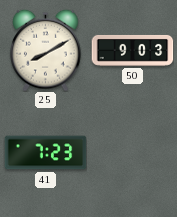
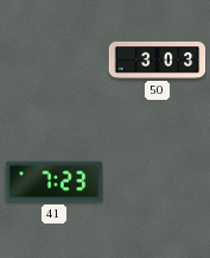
25: 8:10 -> none (46, 50)
50: 9:03 -> 3:03 (157, 59)
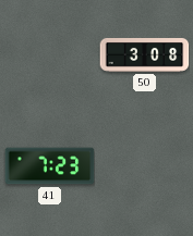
50: 3:03 -> 3:08 (144, 54)
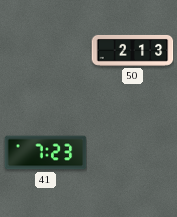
50: 3:08 -> 2:13 (132, 50)
